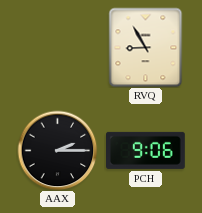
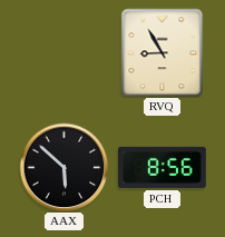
AAX: 2:15 -> 5:52 (63, 167)
PCH: 9:06 -> 8:56 (163, 167)
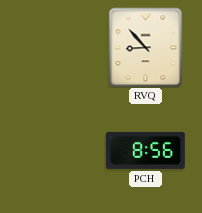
RVQ: 8:55 -> 8:53 (146, 47)
AAX: 5:52 -> none (63, 167)
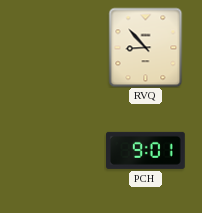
PCH: 8:56 -> 9:01 (146, 150)
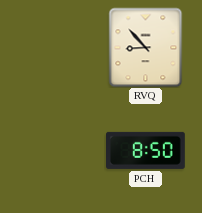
PCH: 9:01 -> 8:50 (146, 150)
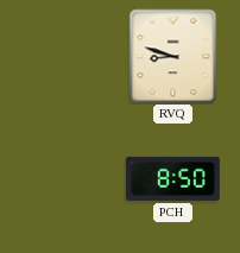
RVQ: 8:53 -> 8:48 (173, 56)
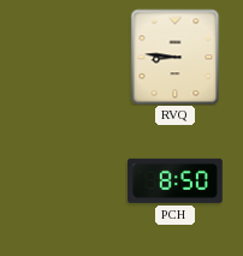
RVQ: 8:48 -> 8:46 (176, 56)
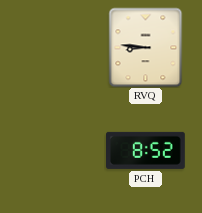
PCH: 8:50 -> 8:52 (146, 150)
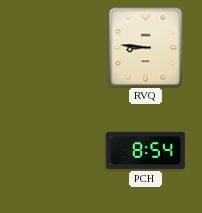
PCH: 8:52 -> 8:54 (146, 150)
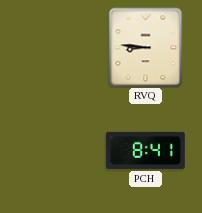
PCH: 8:54 -> 8:41 (146, 150)
